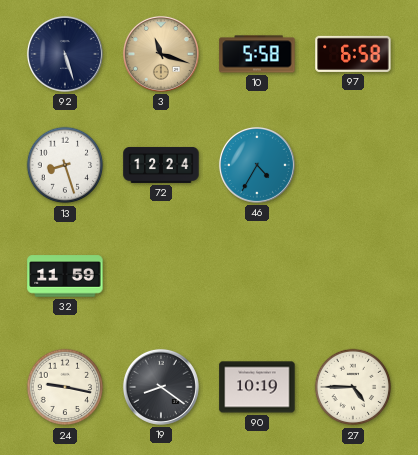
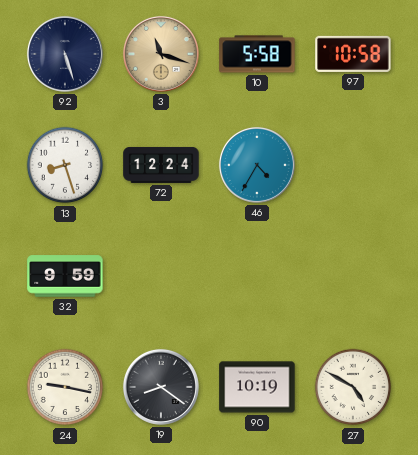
97: 6:58 -> 10:58 (353, 54)
32: 11:59 -> 9:59 (65, 276)
27: 4:45 -> 4:50 (353, 387)
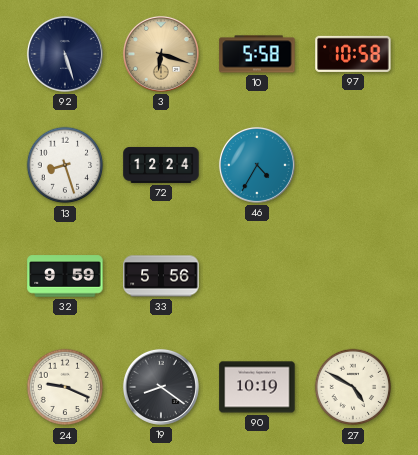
3: 11:18 -> 6:18 (161, 54)
33: none -> 5:56 (161, 276)
24: 9:17 -> 9:19 (65, 387)
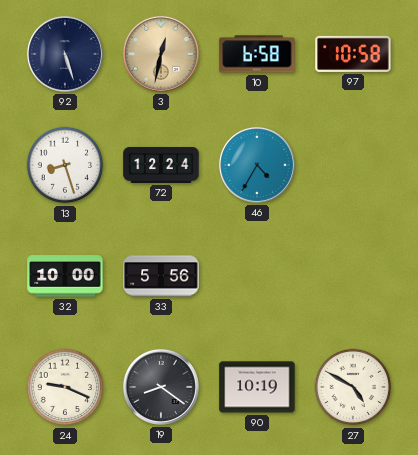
3: 6:18 -> 12:32 (161, 54)
10: 5:58 -> 6:58 (257, 54)
32: 9:59 -> 10:00 (65, 276)
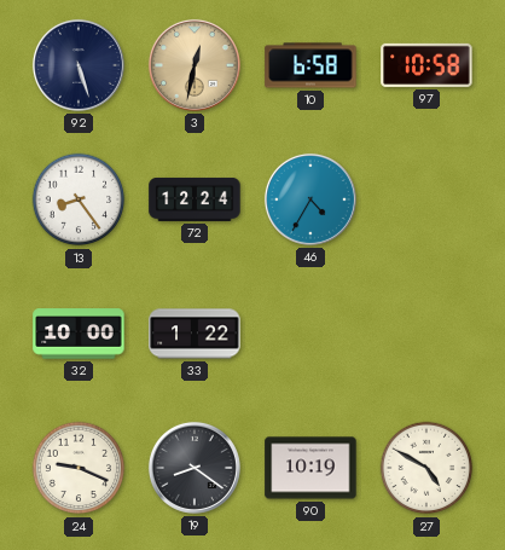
13: 8:27 -> 8:24 (79, 199)
33: 5:56 -> 1:22 (195, 334)
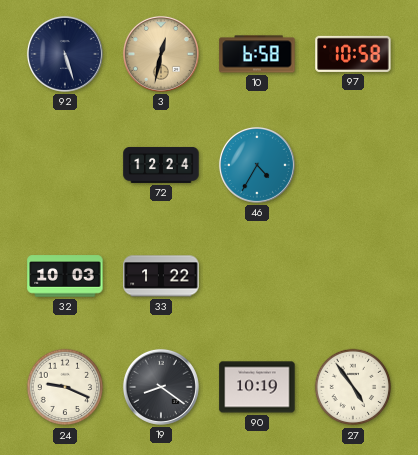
13: 8:24 -> none (79, 199)
32: 10:00 -> 10:03 (65, 276)
27: 4:50 -> 4:54 (353, 387)
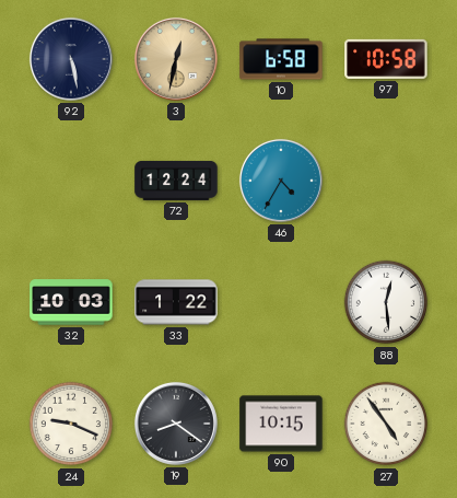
92: 5:27 -> 5:28 (71, 59)
88: none -> 12:29 (386, 302)
90: 10:19 -> 10:15 (281, 424)
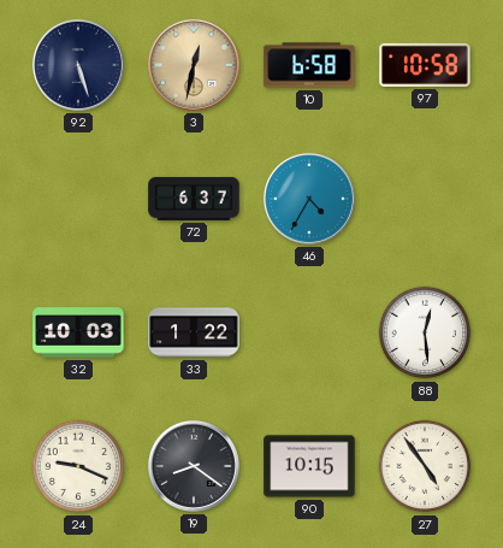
92: 5:28 -> 5:27 (78, 65)
72: 12:24 -> 6:37 (194, 199)
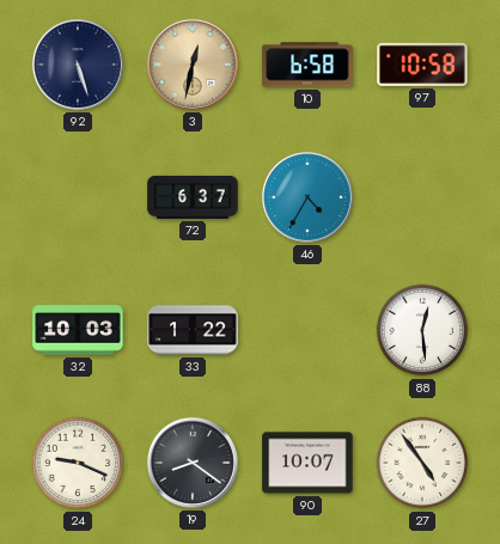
90: 10:15 -> 10:07 (307, 463)
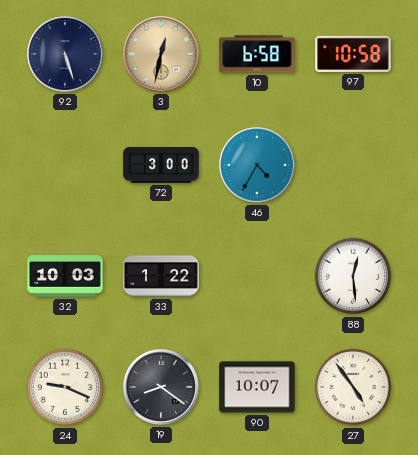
72: 6:37 -> 3:00 (161, 165)
